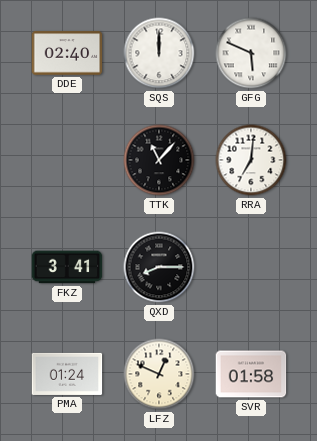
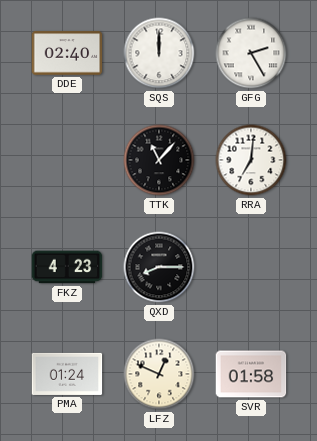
GFG: 5:49 -> 2:25 (251, 53)
FKZ: 3:41 -> 4:23 (67, 267)
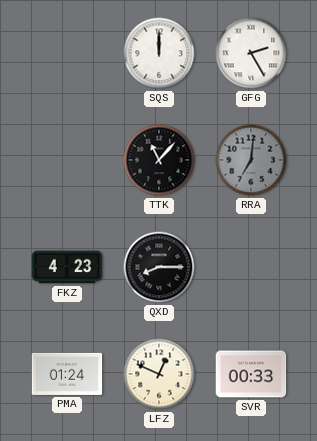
DDE: 02:40 -> none (67, 53)
RRA dial: white -> grey (251, 160)
SVR: 01:58 -> 00:33 (251, 374)
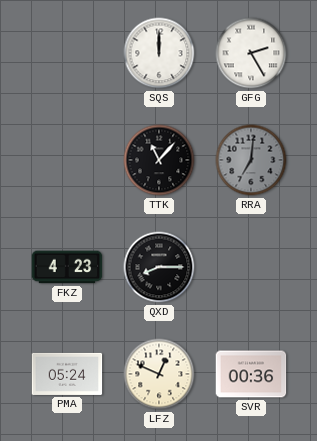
PMA: 01:24 -> 05:24 (67, 374)
SVR: 00:33 -> 00:36 (251, 374)
